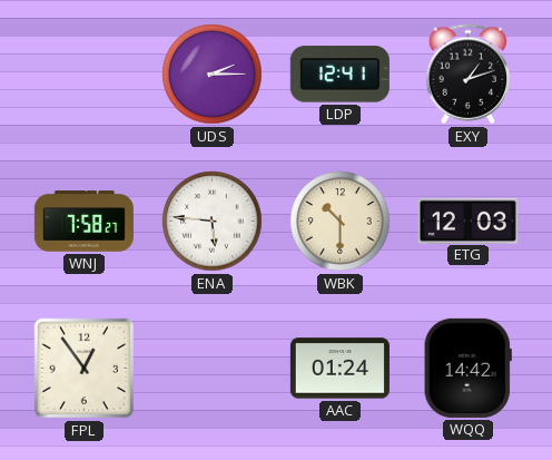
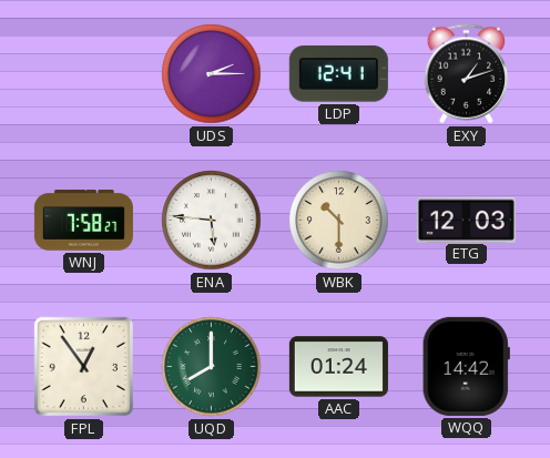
UQD: none -> 8:00 (212, 367)
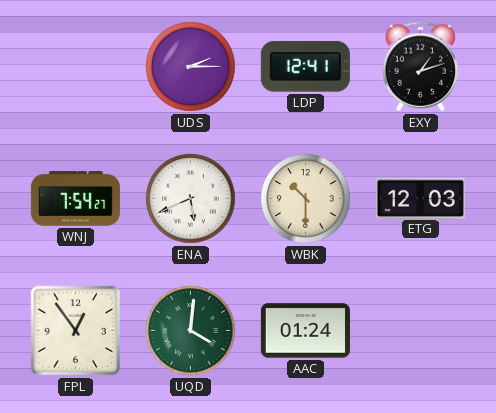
WNJ: 7:58 -> 7:54 (75, 199)
ENA: 5:46 -> 5:41 (191, 199)
UQD: 8:00 -> 4:01 (191, 331)
WQQ: 14:42 -> none (466, 366)
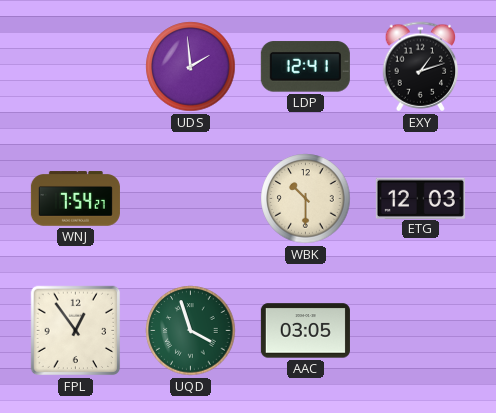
UDS: 2:15 -> 1:59 (191, 67)
ENA: 5:41 -> none (191, 199)
UQD: 4:01 -> 3:57 (191, 331)
AAC: 01:24 -> 03:05 (305, 331)
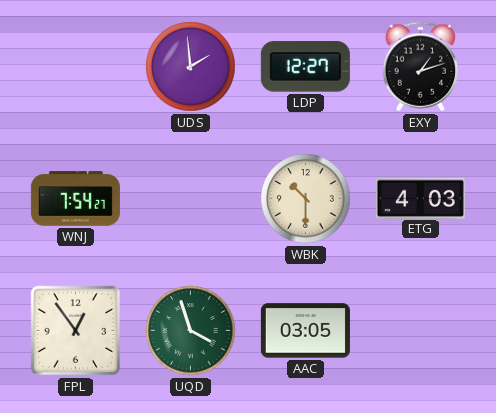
LDP: 12:41 -> 12:27 (305, 67)
ETG: 12:03 -> 4:03 (420, 198)
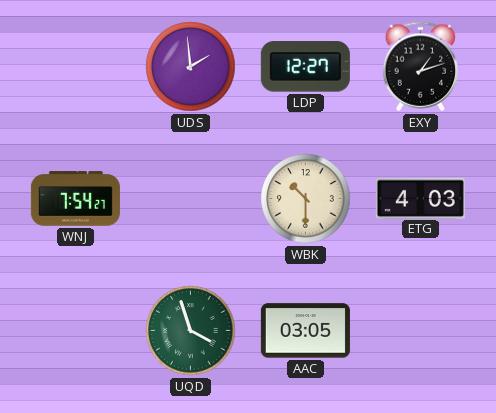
FPL: 12:54 -> none (76, 331)
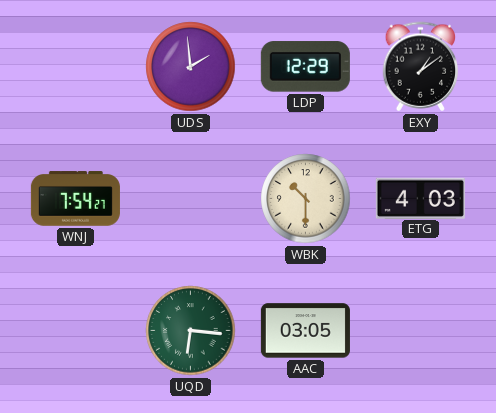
LDP: 12:27 -> 12:29 (305, 67)
EXY: 1:12 -> 1:09 (421, 67)
UQD: 3:57 -> 6:16 (191, 331)
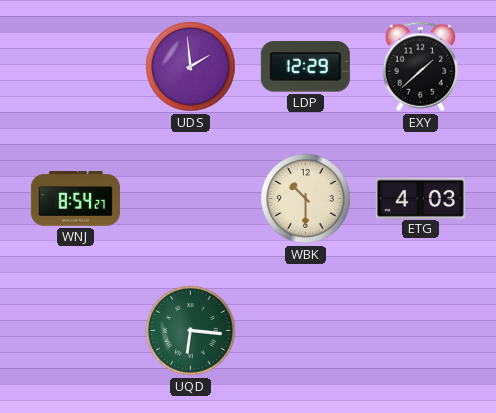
EXY: 1:09 -> 1:38 (421, 67)
WNJ: 7:54 -> 8:54 (75, 199)
AAC: 03:05 -> none (305, 331)
